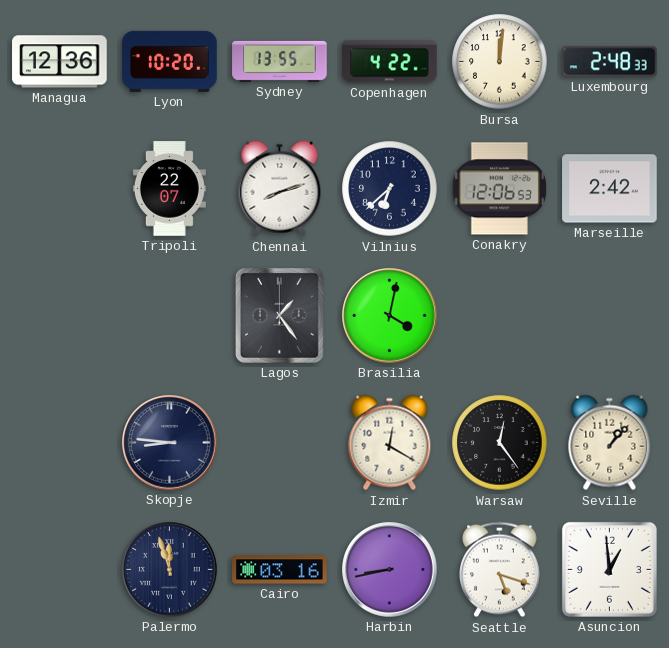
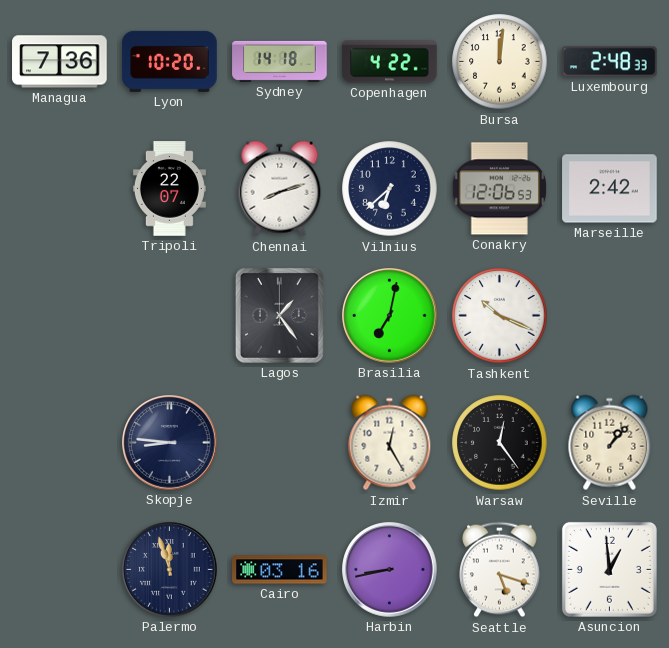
Managua: 12:36 -> 7:36 (60, 62)
Sydney: 13:55 -> 14:18 (280, 61)
Brasilia: 4:02 -> 7:02 (390, 316)
Tashkent: none -> 10:19 (500, 316)
Izmir: 12:20 -> 12:25 (390, 443)
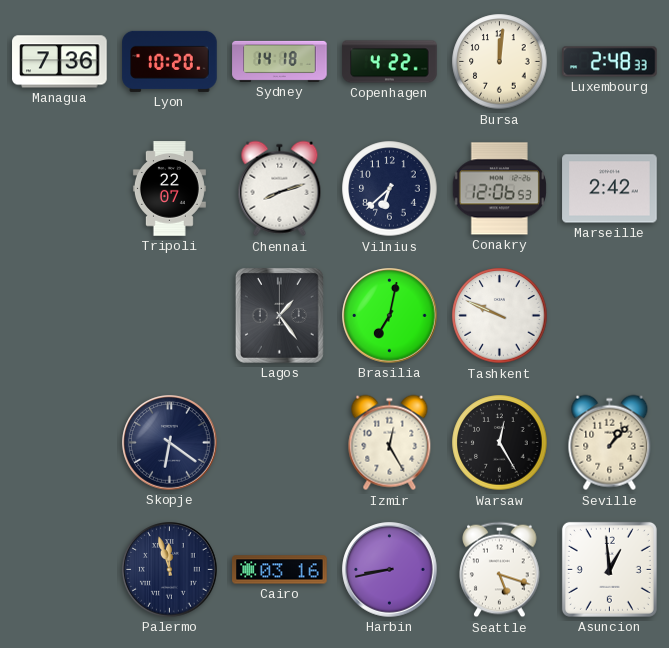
Tashkent: 10:19 -> 9:49 (500, 316)
Skopje: 8:46 -> 6:21 (170, 443)
Warsaw: 12:24 -> 12:25 (500, 443)
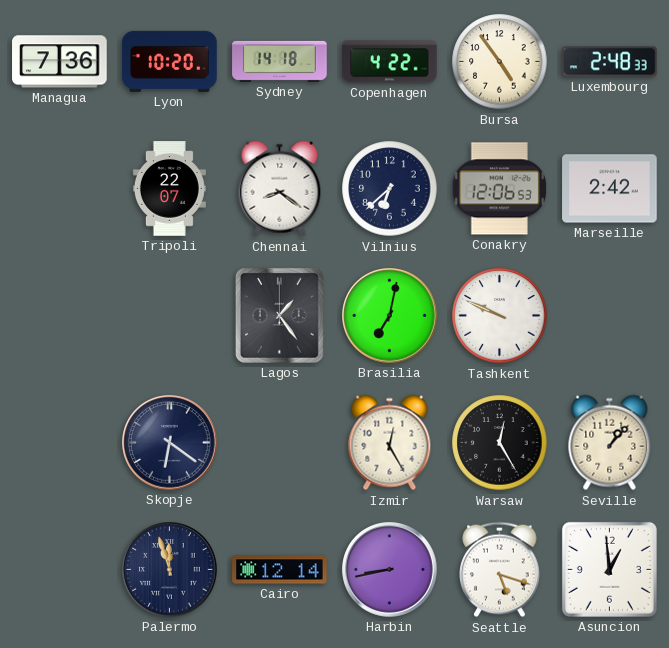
Bursa: 12:01 -> 4:54 (500, 62)
Chennai: 8:12 -> 8:21 (280, 189)
Cairo: 03:16 -> 12:14 (280, 570)
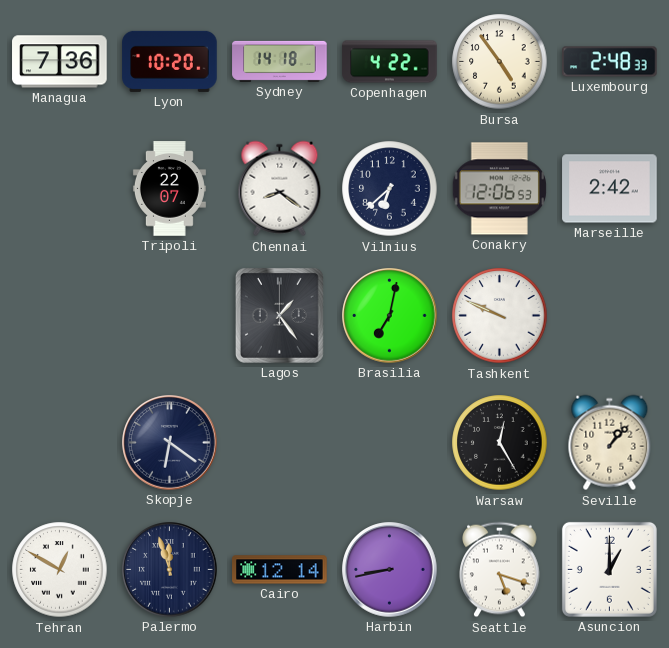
Izmir: 12:25 -> none (390, 443)
Tehran: none -> 12:50 (60, 570)
Asuncion: 12:59 -> 1:00 (609, 569)
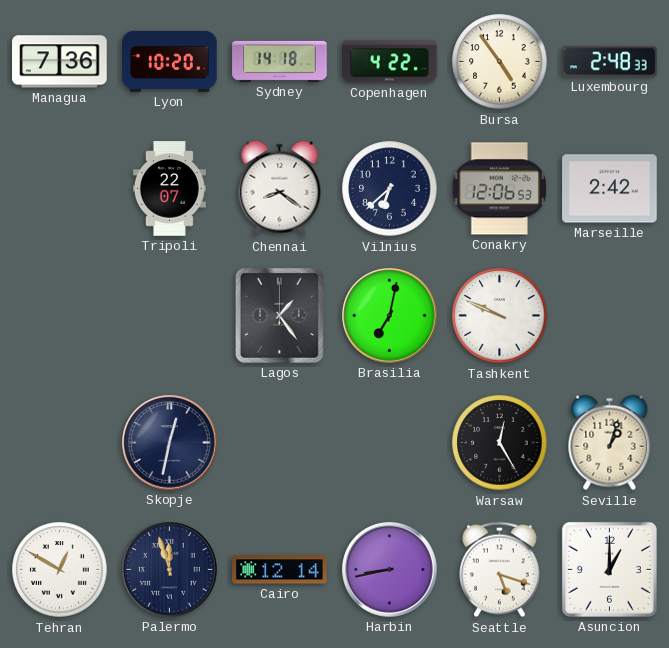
Skopje: 6:21 -> 12:32 (170, 443)
Seville: 1:07 -> 1:03 (610, 443)
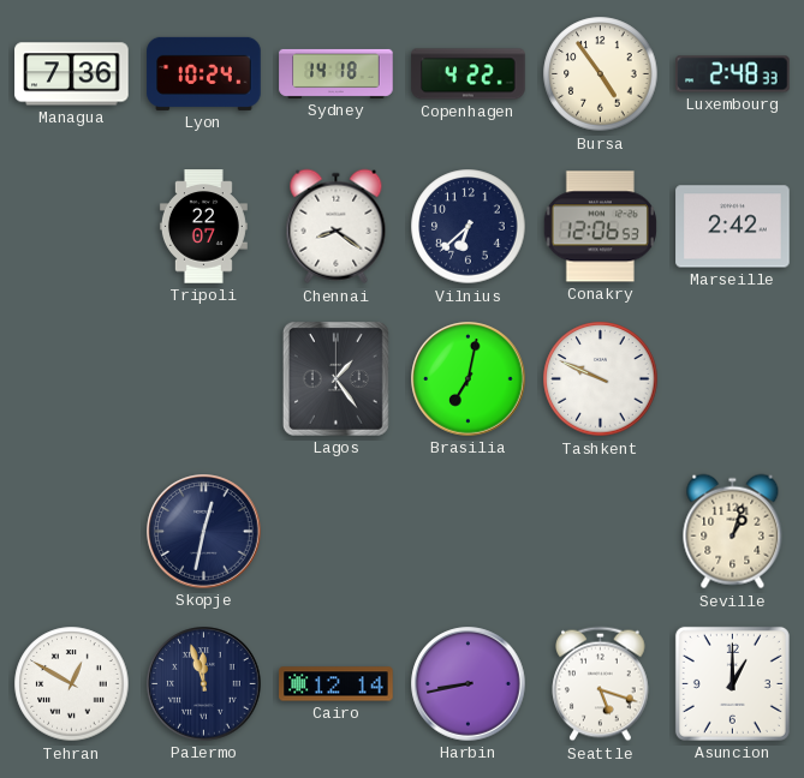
Lyon: 10:20 -> 10:24 (204, 73)
Warsaw: 12:25 -> none (500, 443)
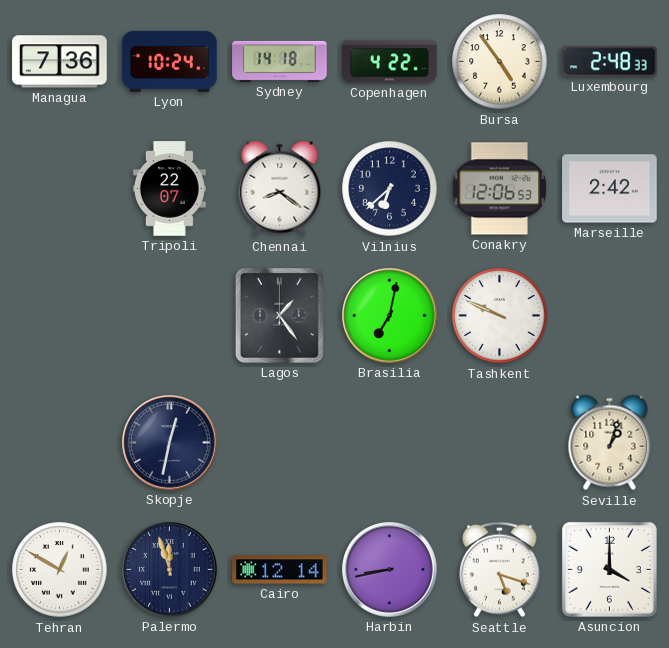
Asuncion: 1:00 -> 4:00 (609, 569)
